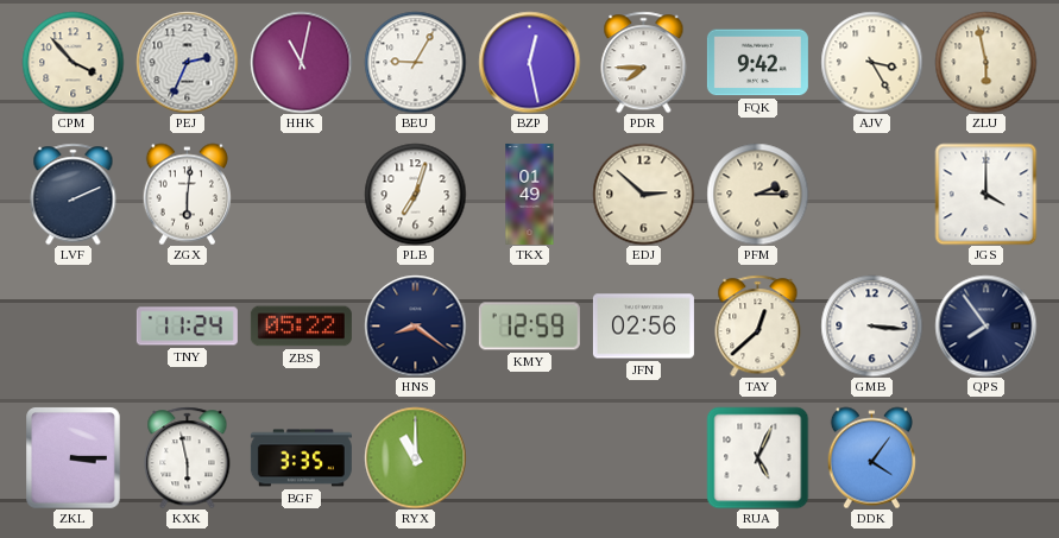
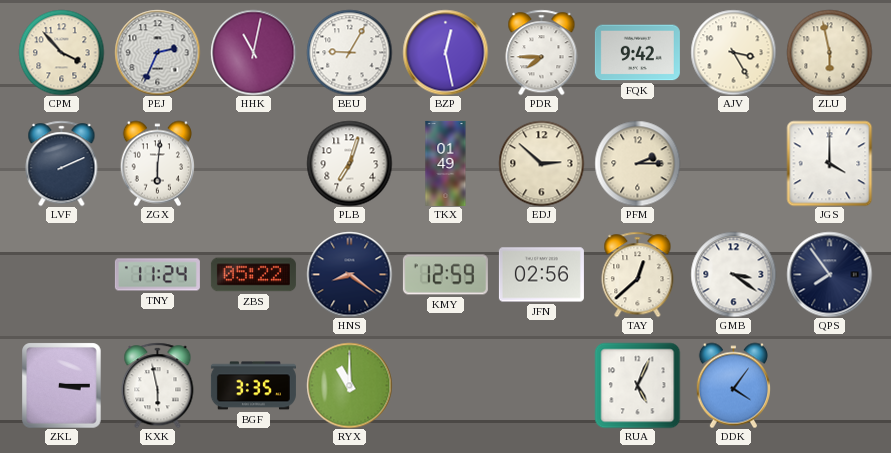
GMB: 3:16 -> 3:21 (733, 274)
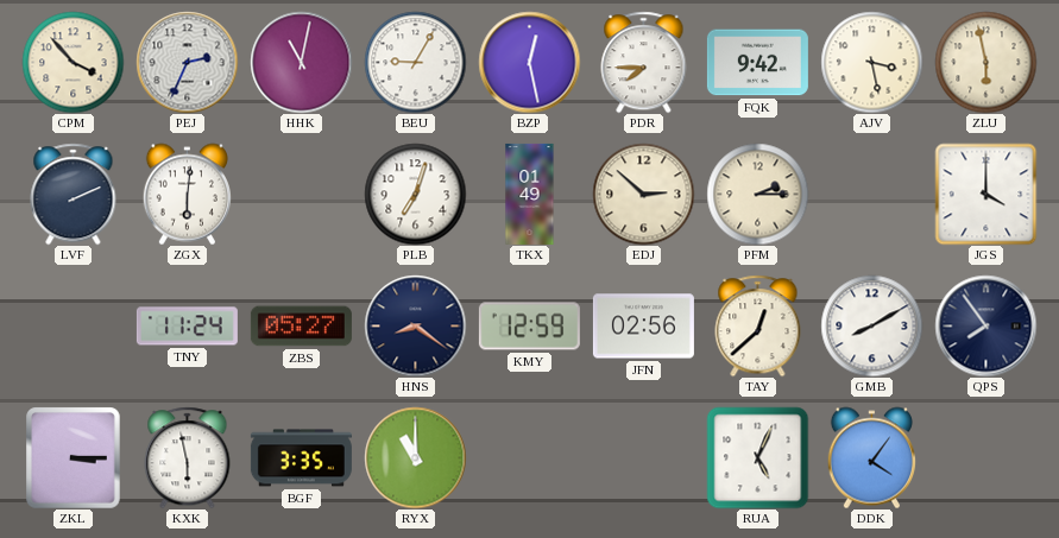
AJV: 3:25 -> 3:28 (871, 62)
ZBS: 05:22 -> 05:27 (301, 327)
GMB: 3:21 -> 8:10 (871, 325)
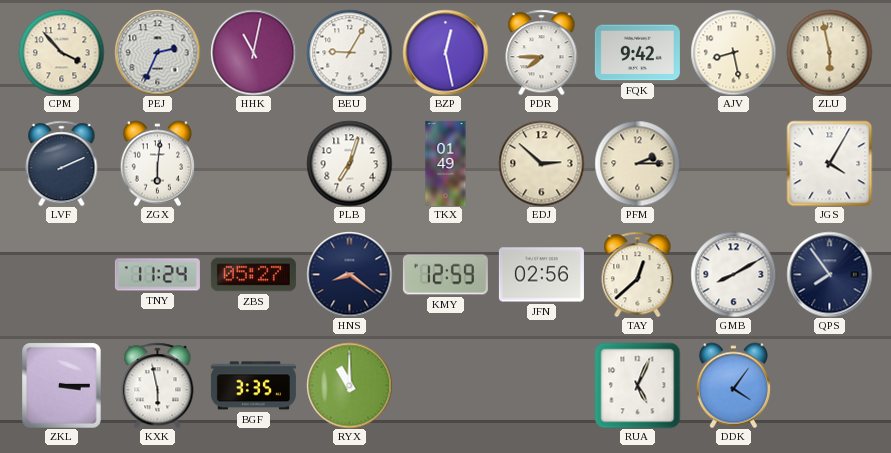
AJV: 3:28 -> 8:28 (733, 52)
JGS: 4:00 -> 4:05 (829, 163)
